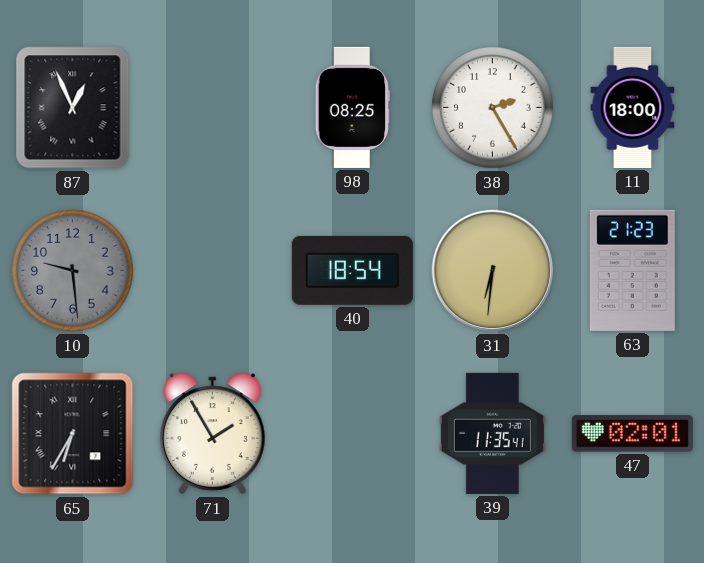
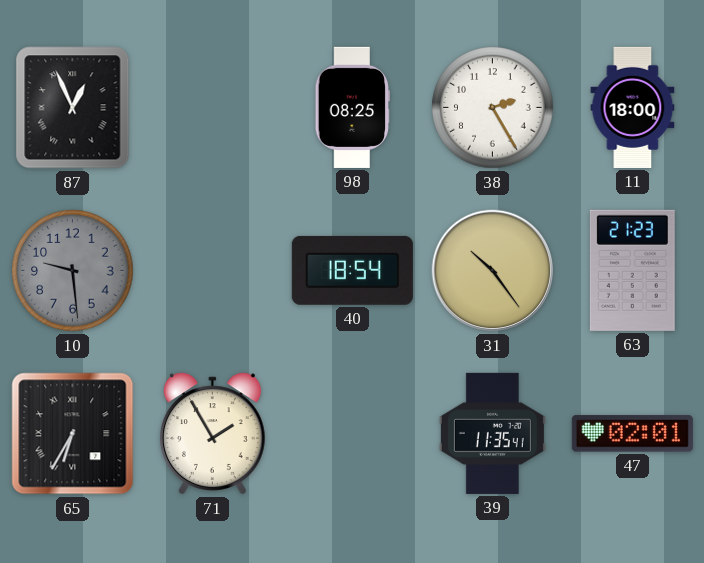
31: 6:31 -> 10:24 (493, 271)
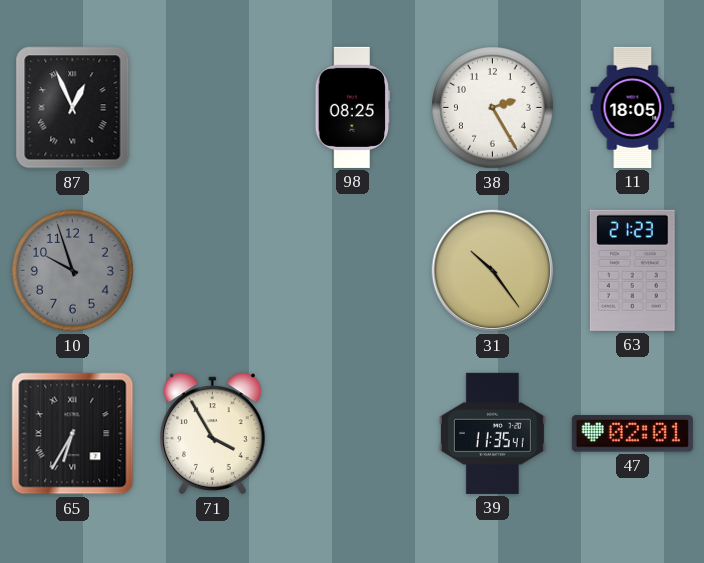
11: 18:00 -> 18:05 (633, 107)
10: 9:29 -> 9:57 (73, 271)
40: 18:54 -> none (352, 270)
71: 1:55 -> 3:55 (213, 434)
